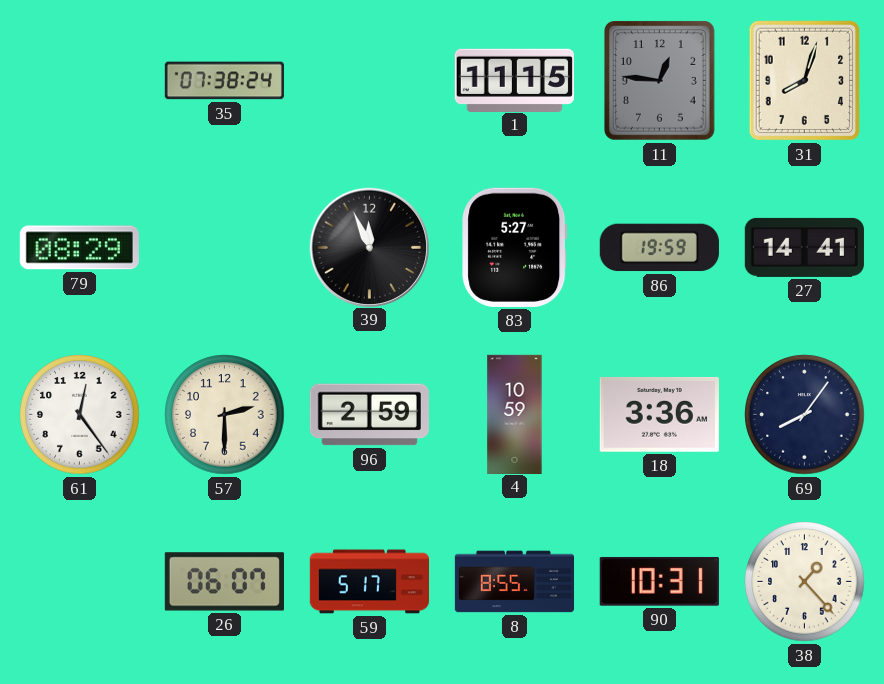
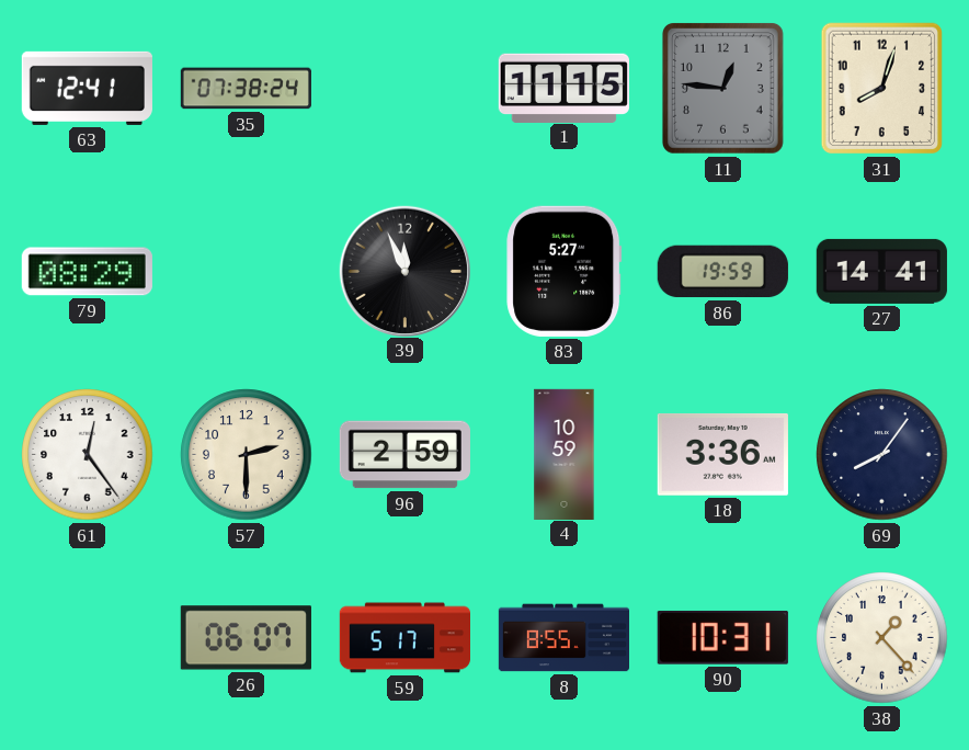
63: none -> 12:41 (87, 88)
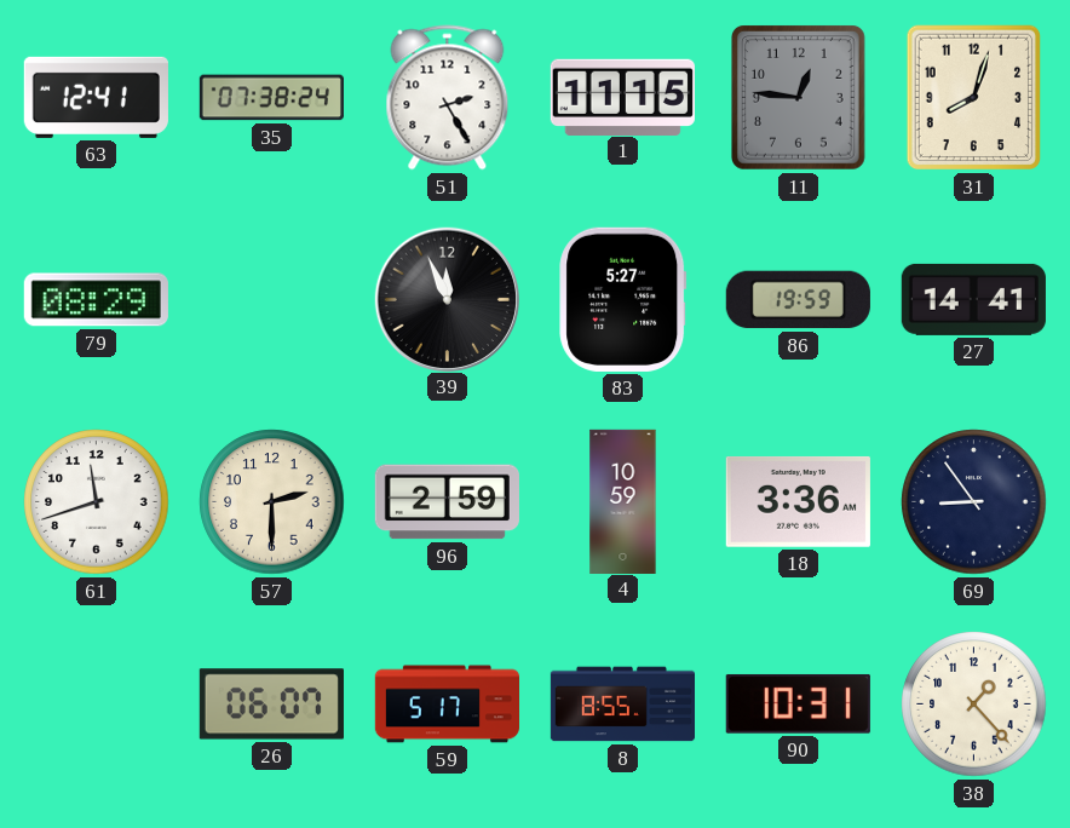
51: none -> 2:25 (448, 98)
61: 12:24 -> 11:42 (97, 502)
69: 8:06 -> 8:54 (974, 502)
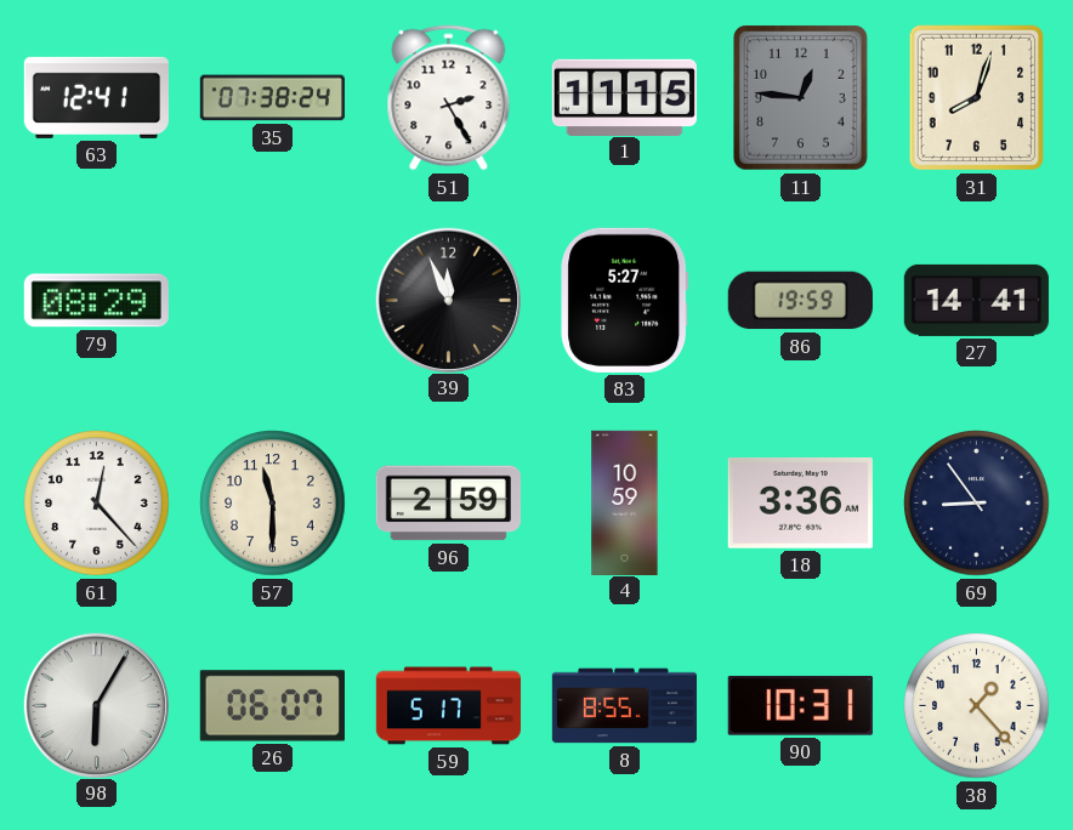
61: 11:42 -> 12:23 (97, 504)
57: 2:30 -> 11:30 (273, 504)
98: none -> 6:05 (96, 705)
